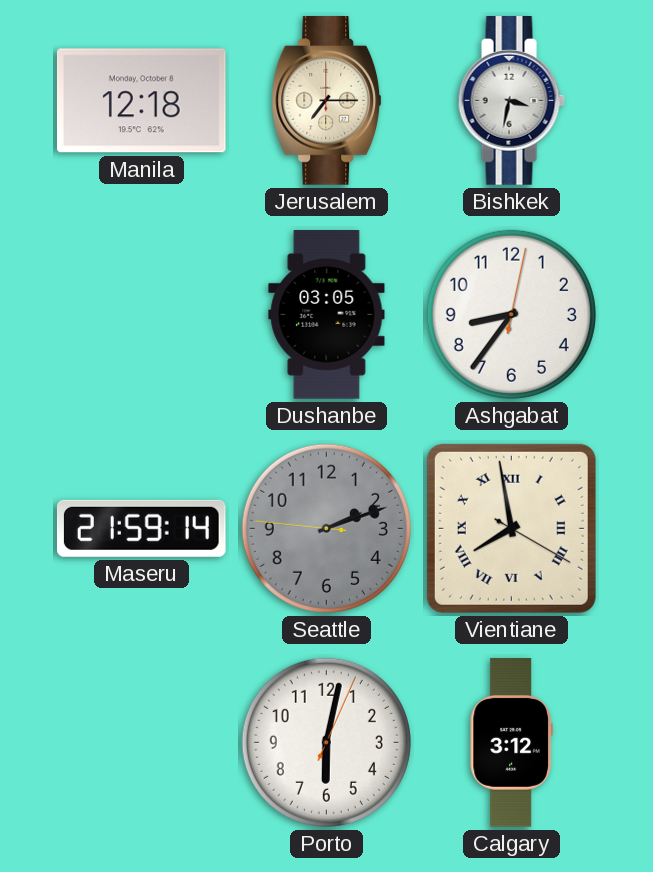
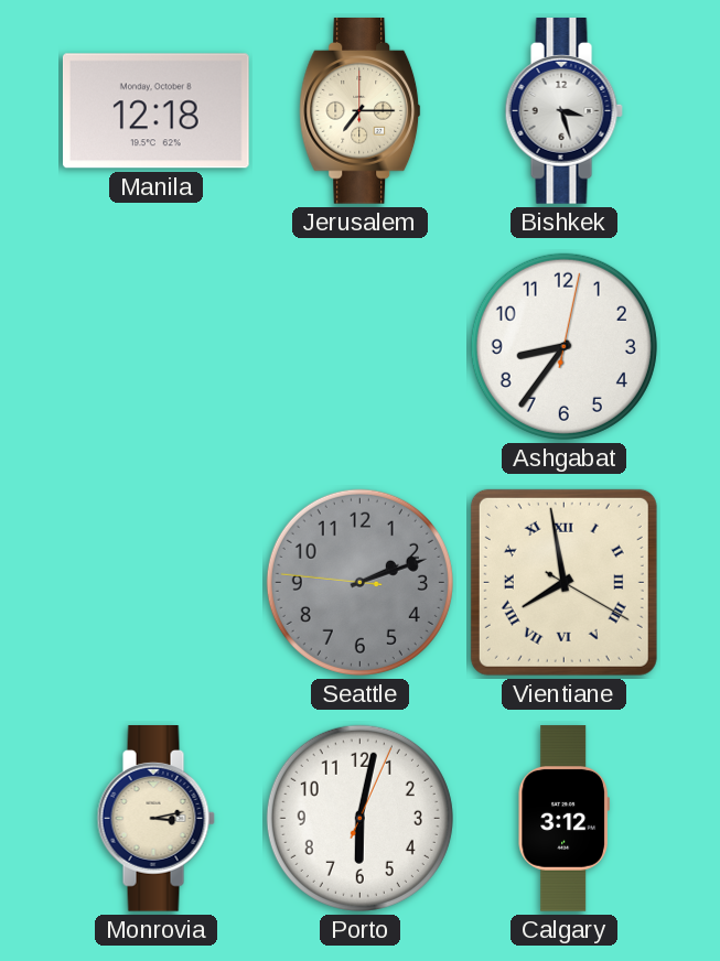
Bishkek: 3:32 -> 3:27 (563, 111)
Dushanbe: 03:05 -> none (327, 315)
Maseru: 21:59 -> none (141, 528)
Monrovia: none -> 3:13 (155, 819)
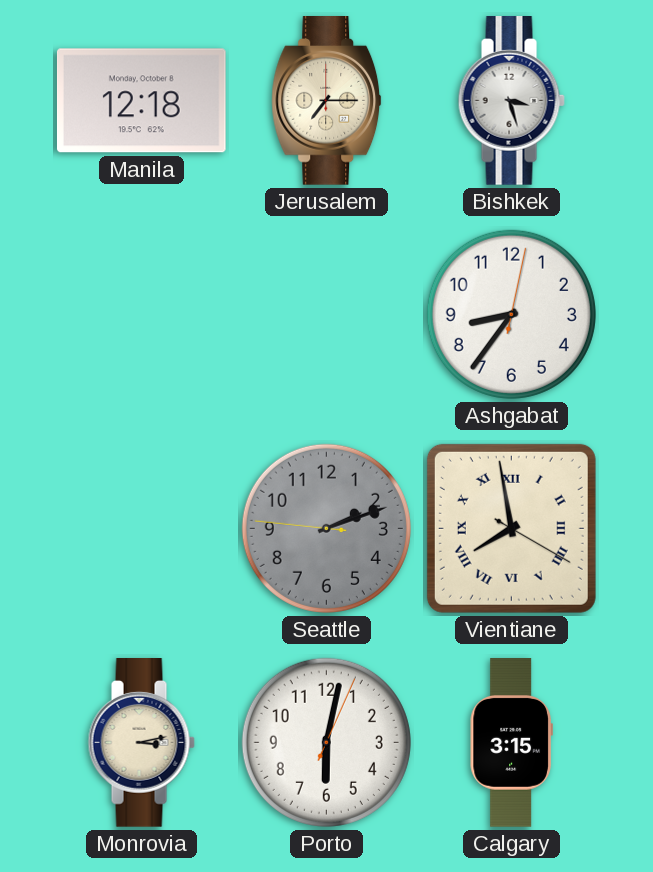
Calgary: 3:12 -> 3:15 (511, 743)
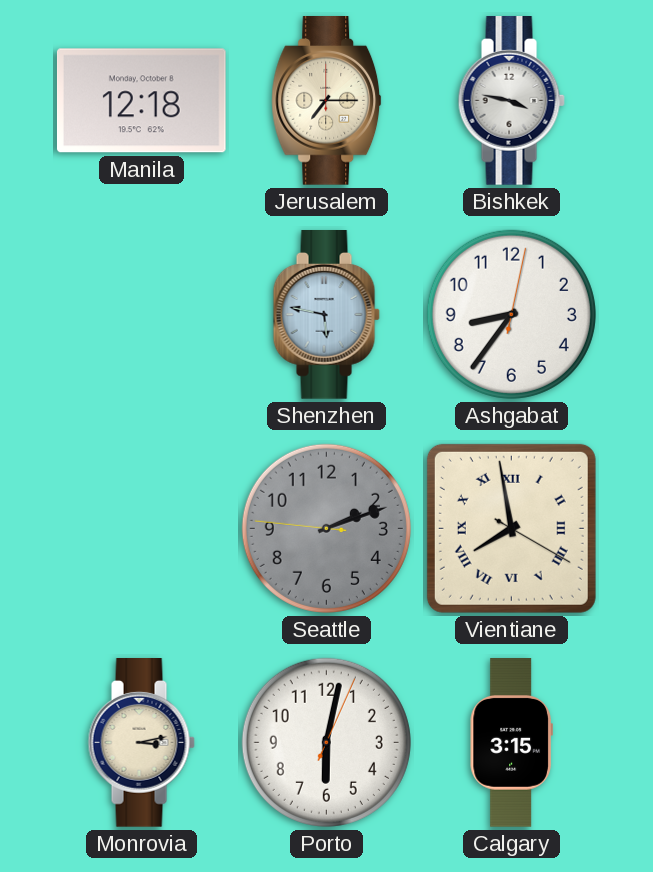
Bishkek: 3:27 -> 3:47 (511, 101)
Shenzhen: none -> 5:47 (326, 315)
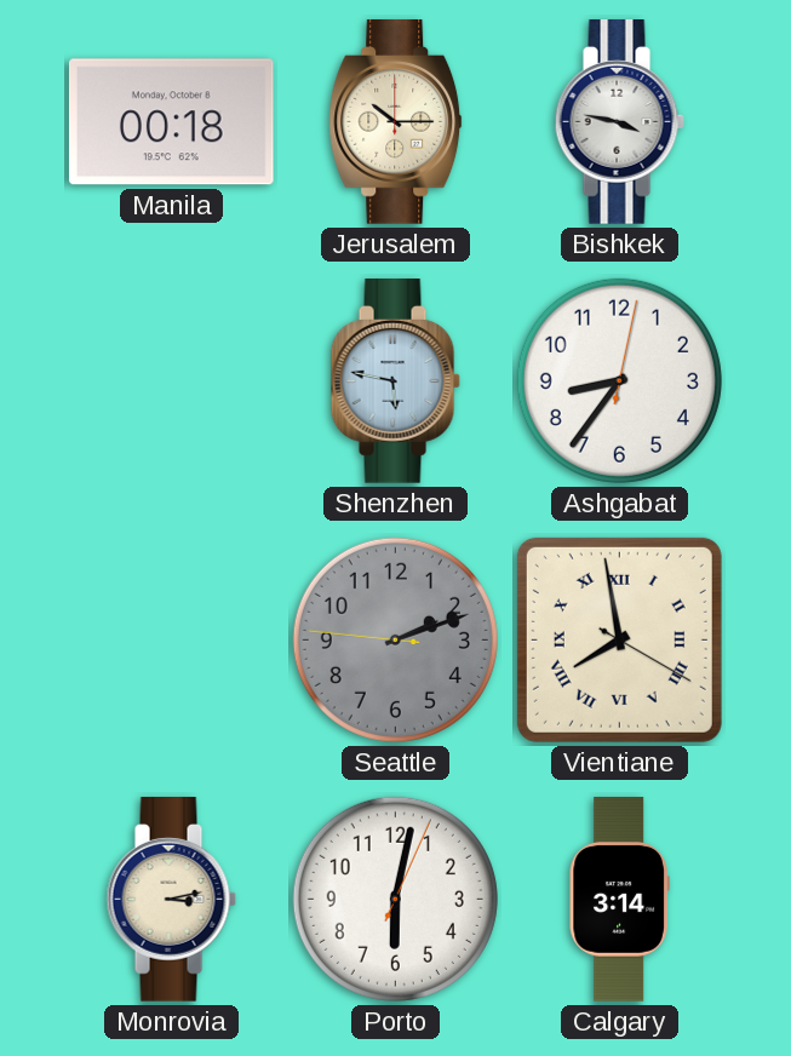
Manila: 12:18 -> 00:18 (171, 122)
Jerusalem: 7:15 -> 10:15 (396, 122)
Calgary: 3:15 -> 3:14 (619, 900)
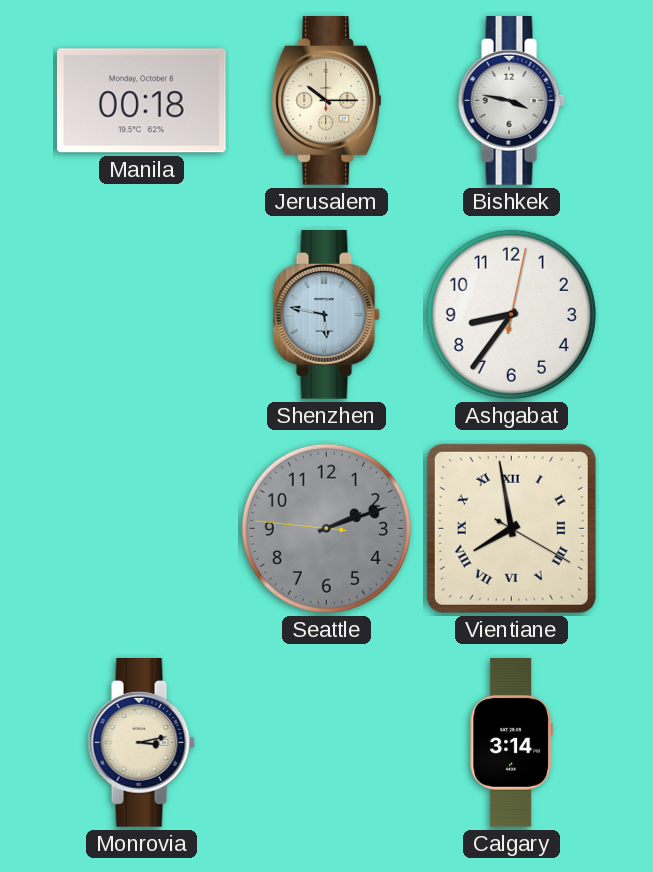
Porto: 6:02 -> none (395, 899)
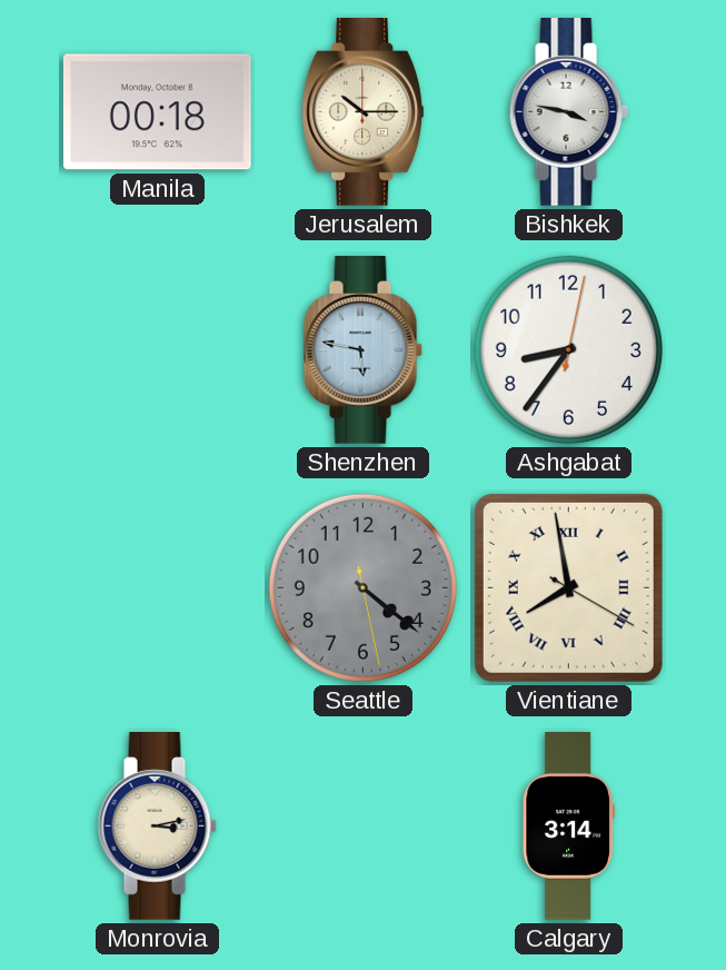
Seattle: 2:11 -> 4:21 (362, 587)
